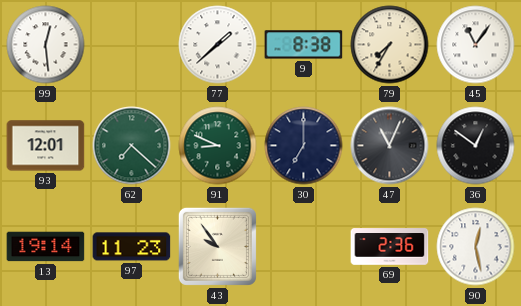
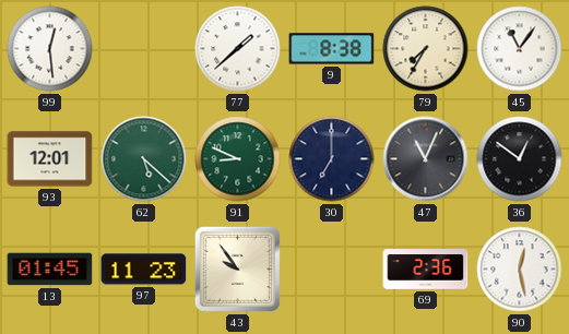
62: 7:22 -> 5:22 (144, 159)
13: 19:14 -> 01:45 (50, 270)
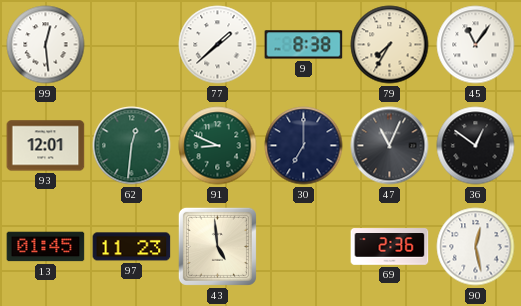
62: 5:22 -> 12:31 (132, 146)
43: 9:54 -> 4:59 (217, 246)
